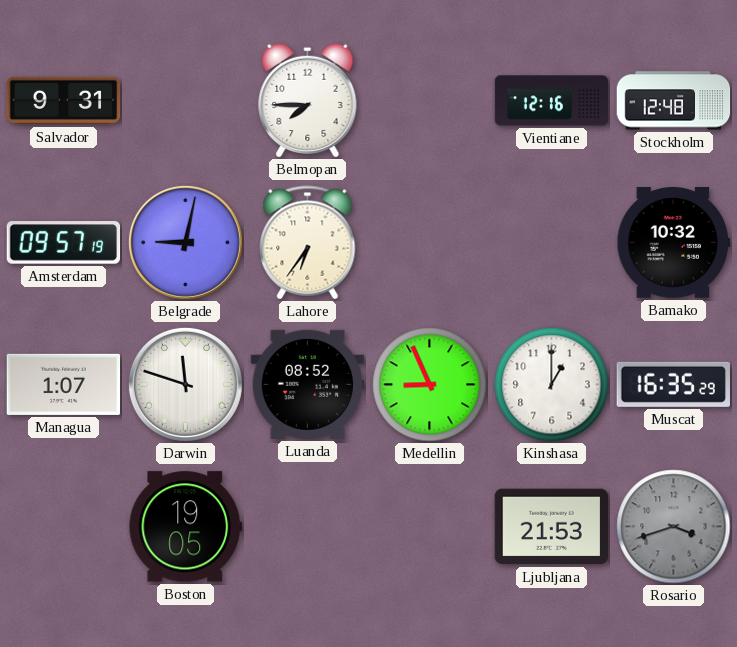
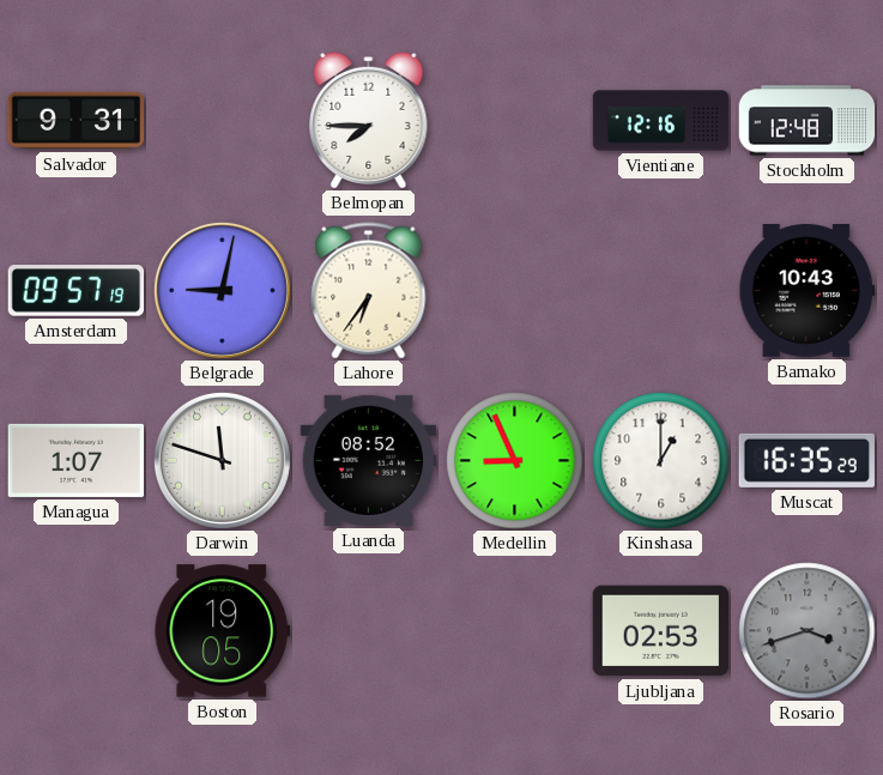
Bamako: 10:32 -> 10:43 (808, 291)
Ljubljana: 21:53 -> 02:53 (661, 631)
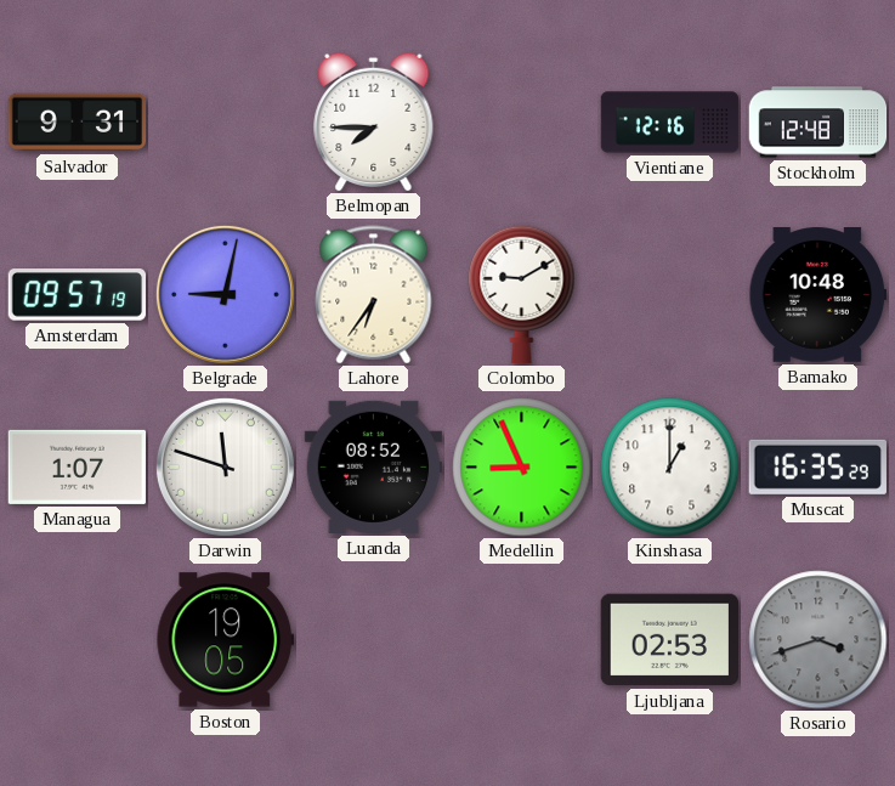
Colombo: none -> 9:10 (522, 295)
Bamako: 10:43 -> 10:48 (818, 295)
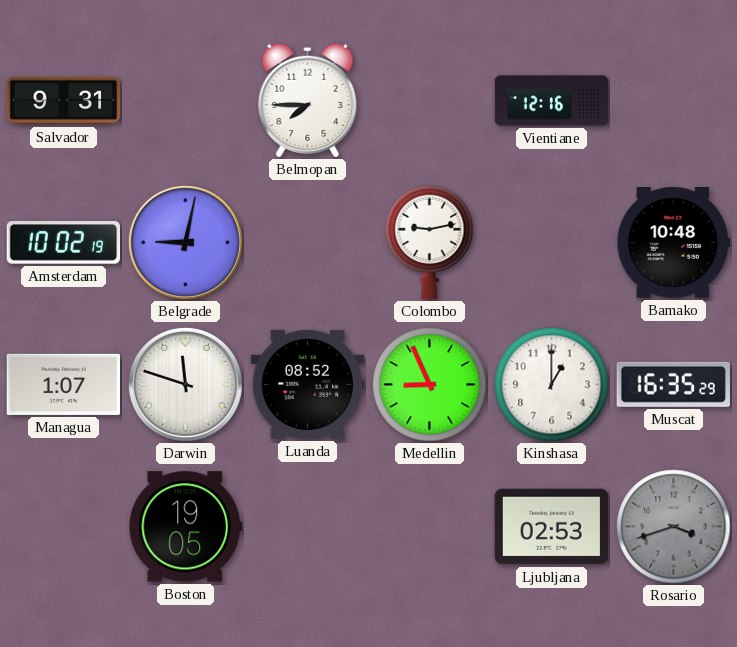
Stockholm: 12:48 -> none (818, 123)
Amsterdam: 09:57 -> 10:02 (64, 243)
Lahore: 6:36 -> none (374, 295)
Colombo: 9:10 -> 9:13 (430, 243)
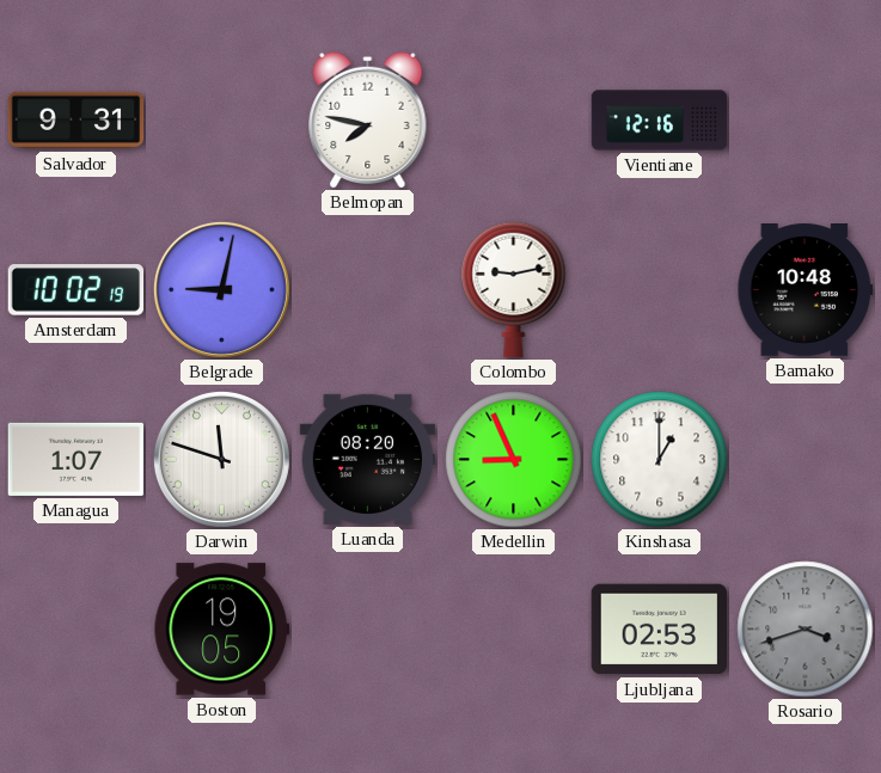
Belmopan: 7:45 -> 7:47 (368, 119)
Luanda: 08:52 -> 08:20 (368, 459)
Muscat: 16:35 -> none (673, 384)
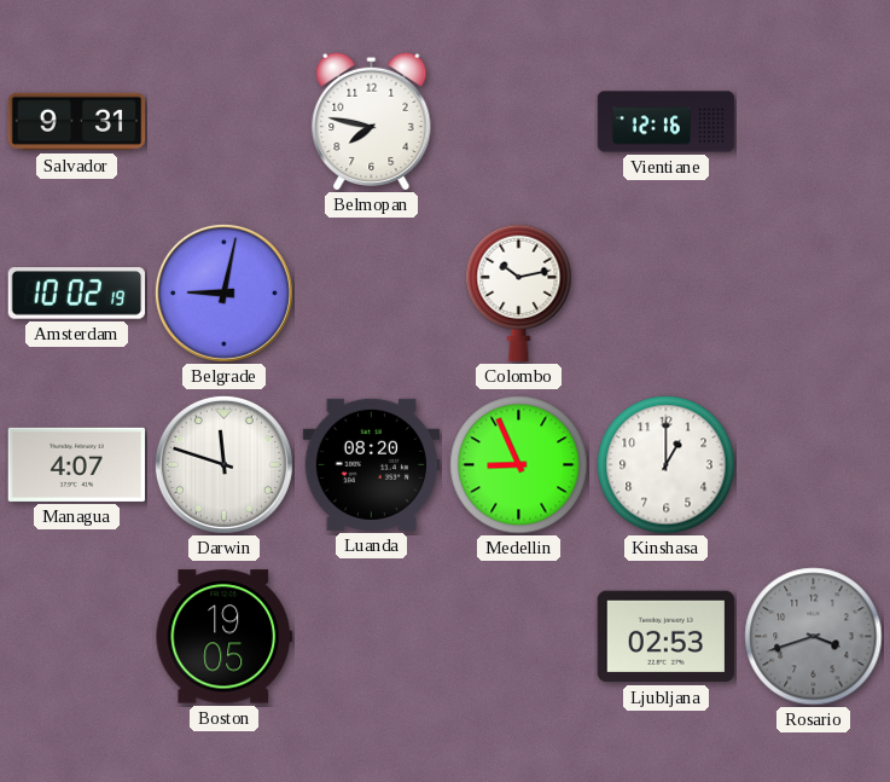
Colombo: 9:13 -> 10:13 (519, 294)
Bamako: 10:48 -> none (806, 290)
Managua: 1:07 -> 4:07 (77, 464)
